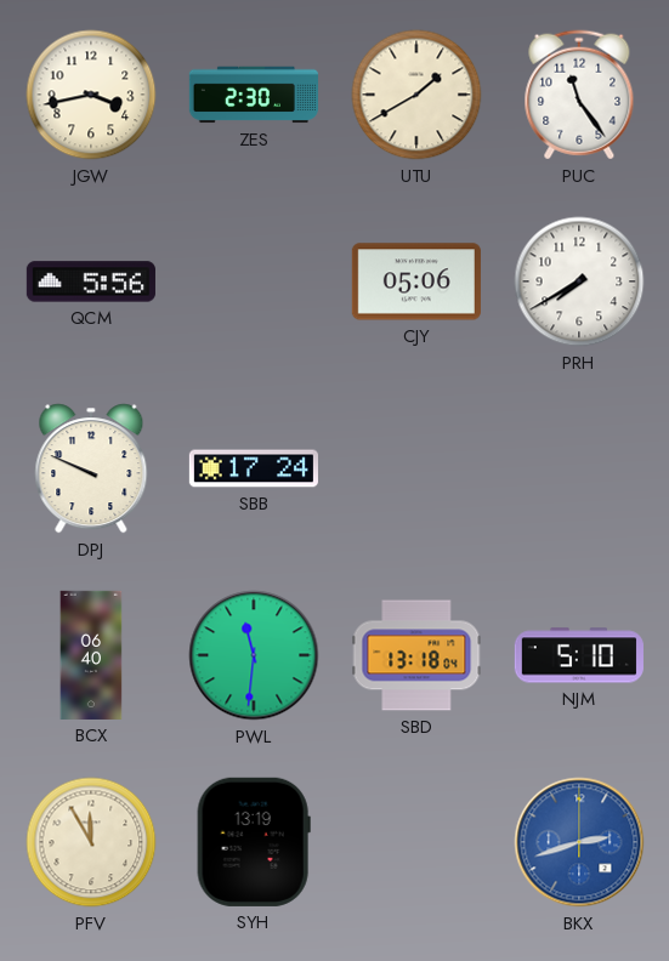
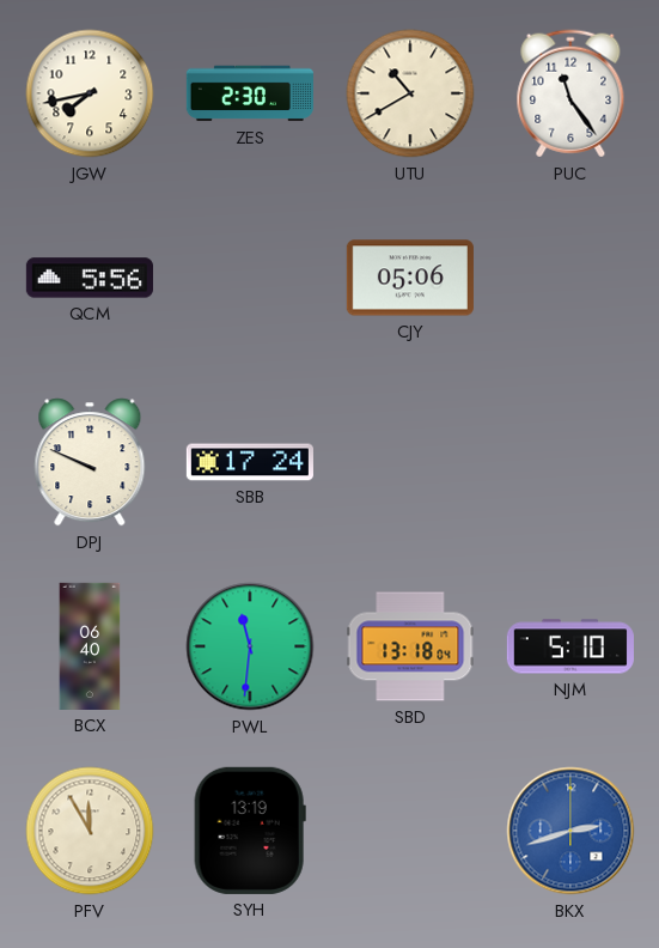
JGW: 3:43 -> 7:43 (90, 93)
UTU: 1:40 -> 10:40 (410, 93)
PRH: 7:40 -> none (579, 282)
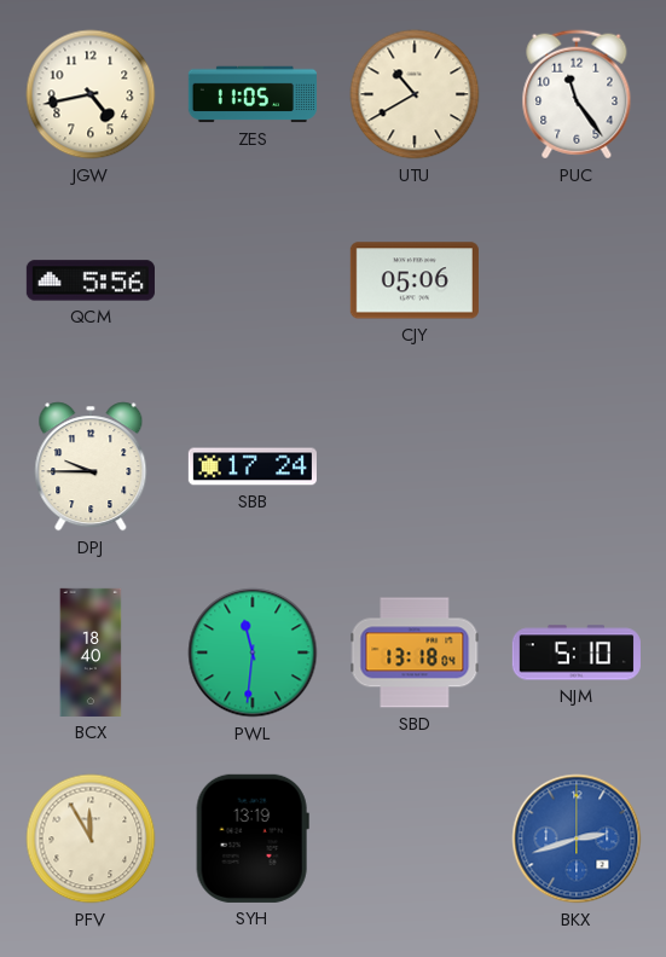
JGW: 7:43 -> 4:43 (91, 94)
ZES: 2:30 -> 11:05 (253, 94)
DPJ: 9:49 -> 9:45 (91, 466)
BCX: 06:40 -> 18:40 (91, 652)
